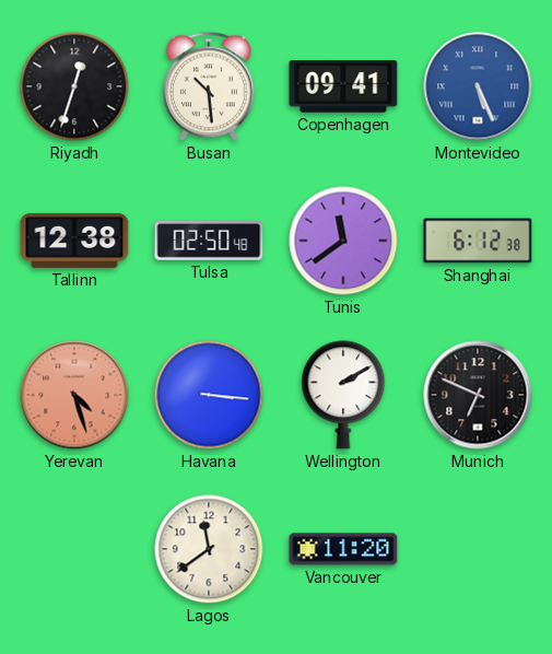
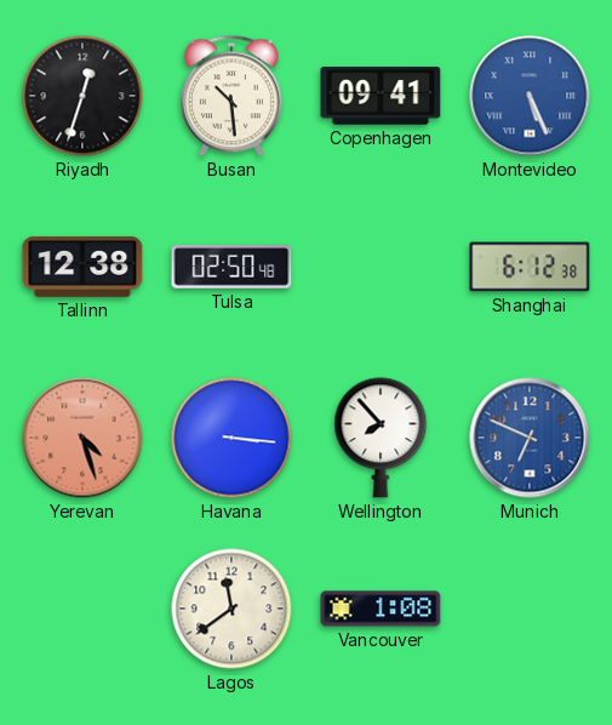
Tunis: 11:39 -> none (343, 241)
Wellington: 2:10 -> 7:53 (381, 438)
Munich dial: black -> blue (530, 438)
Vancouver: 11:20 -> 1:08 (381, 609)
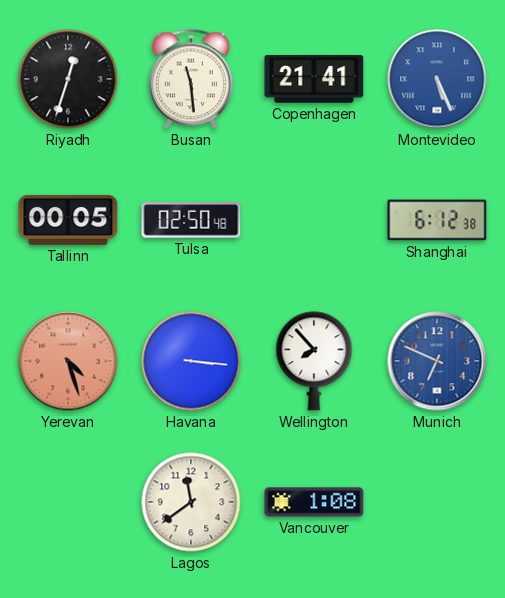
Busan: 10:29 -> 11:29 (191, 79)
Copenhagen: 09:41 -> 21:41 (314, 79)
Tallinn: 12:38 -> 00:05 (68, 220)
